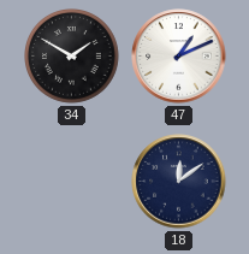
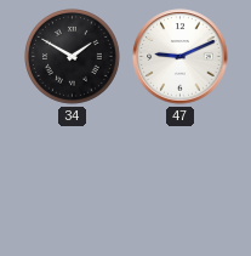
47: 1:11 -> 9:11 (181, 57)
18: 12:09 -> none (179, 182)
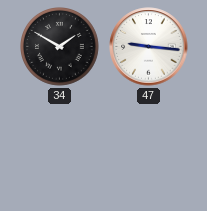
47: 9:11 -> 9:16 (149, 47)
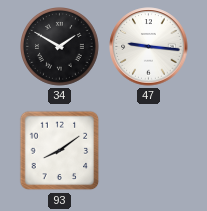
93: none -> 8:09 (60, 151)
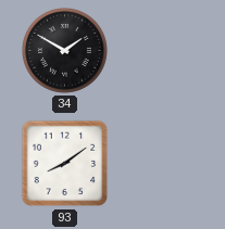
47: 9:16 -> none (149, 47)
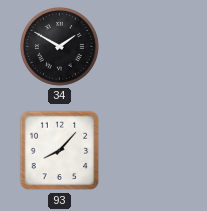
93: 8:09 -> 8:07 (60, 151)
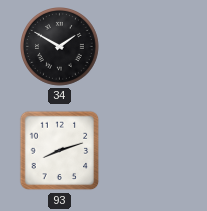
93: 8:07 -> 8:12 (60, 151)
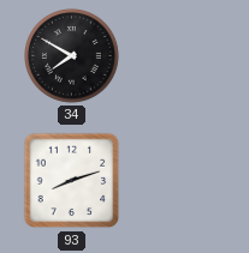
34: 1:50 -> 7:50 (72, 56)
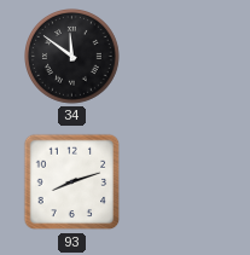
34: 7:50 -> 11:51 (72, 57)
